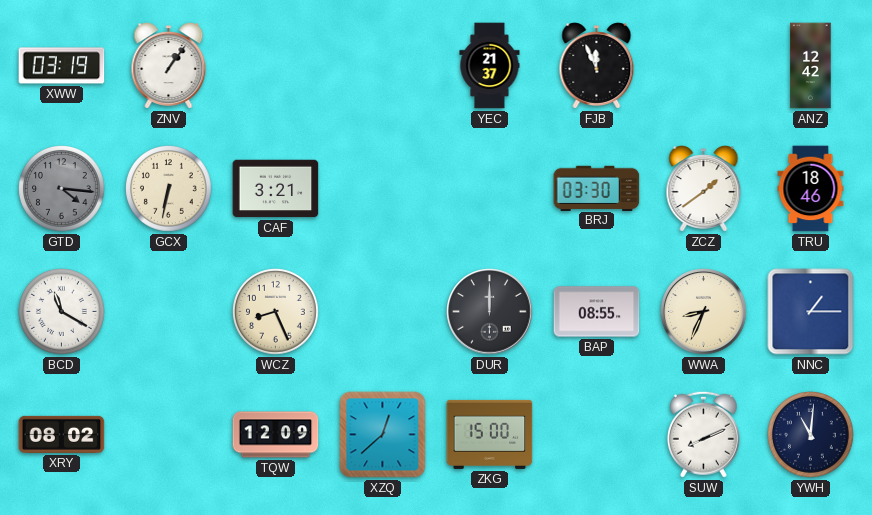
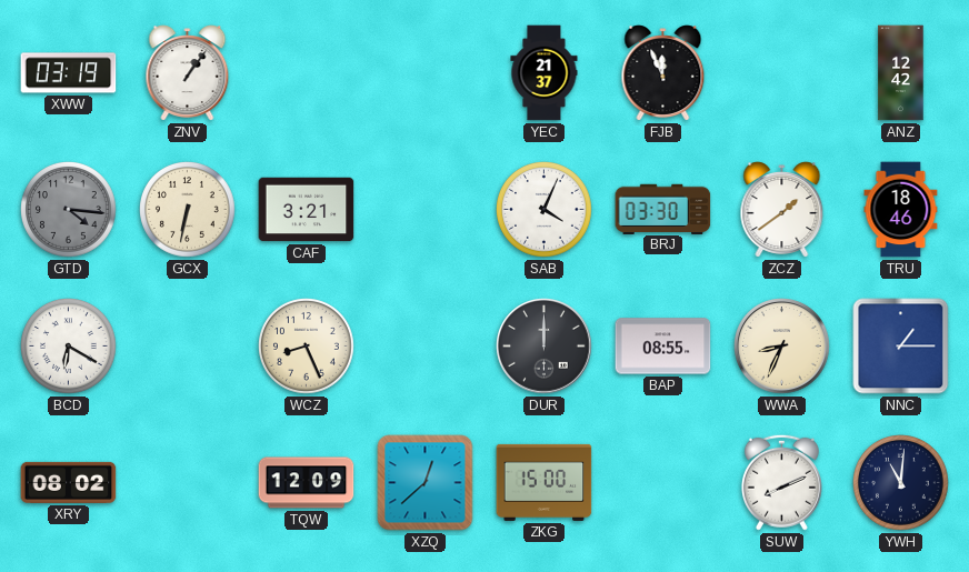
SAB: none -> 4:04 (545, 210)
BCD: 11:20 -> 6:20 (69, 347)
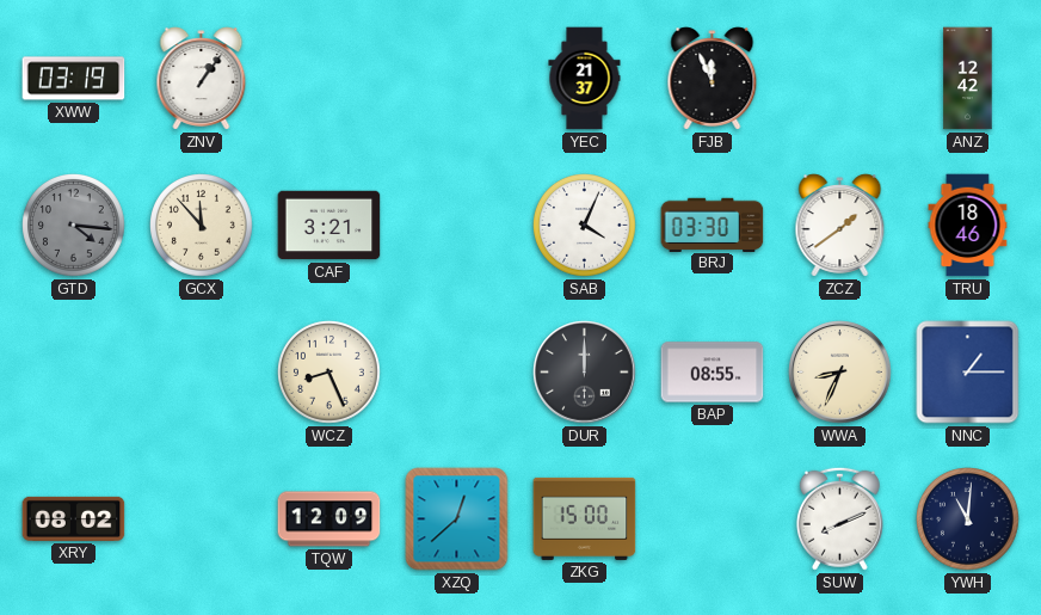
GCX: 6:32 -> 11:53 (202, 226)
BCD: 6:20 -> none (69, 347)
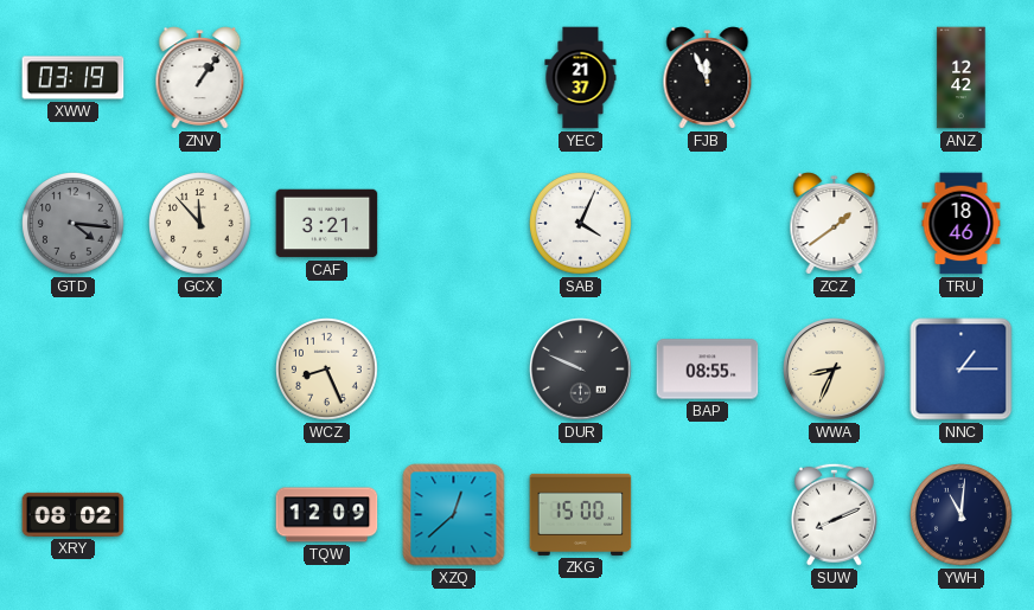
BRJ: 03:30 -> none (713, 225)
DUR: 12:00 -> 9:49 (581, 370)
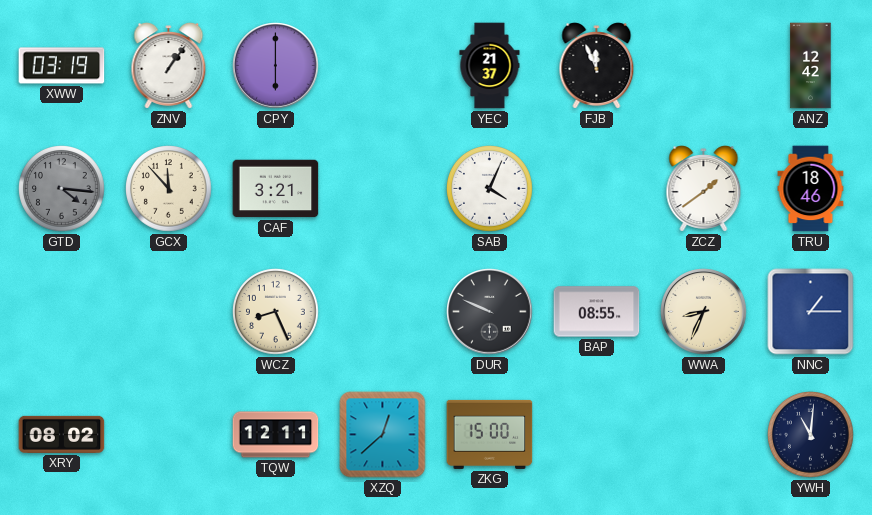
CPY: none -> 6:00 (276, 66)
TQW: 12:09 -> 12:11 (276, 435)
SUW: 8:11 -> none (834, 514)
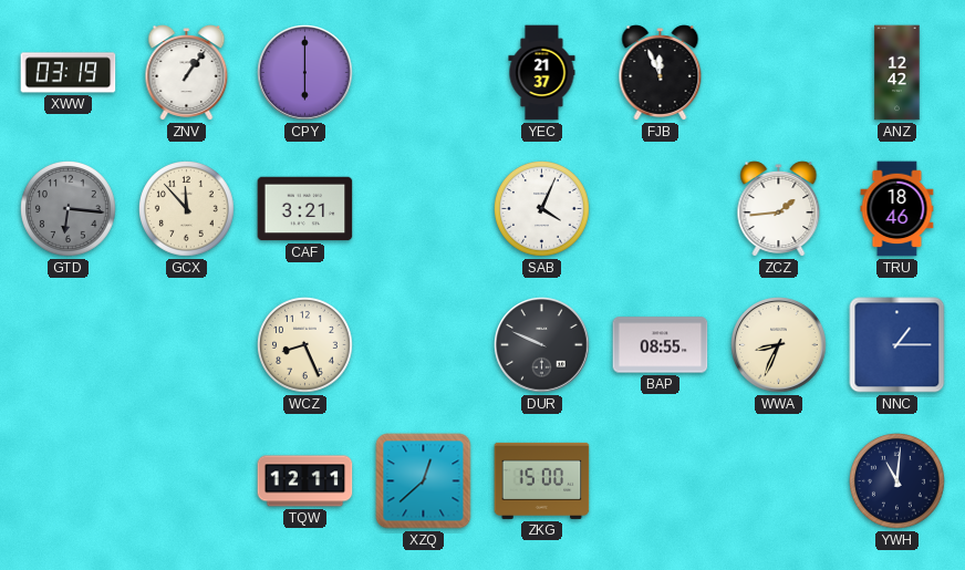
GTD: 4:16 -> 6:16 (69, 209)
ZCZ: 1:39 -> 1:44 (779, 209)
XRY: 08:02 -> none (62, 434)
